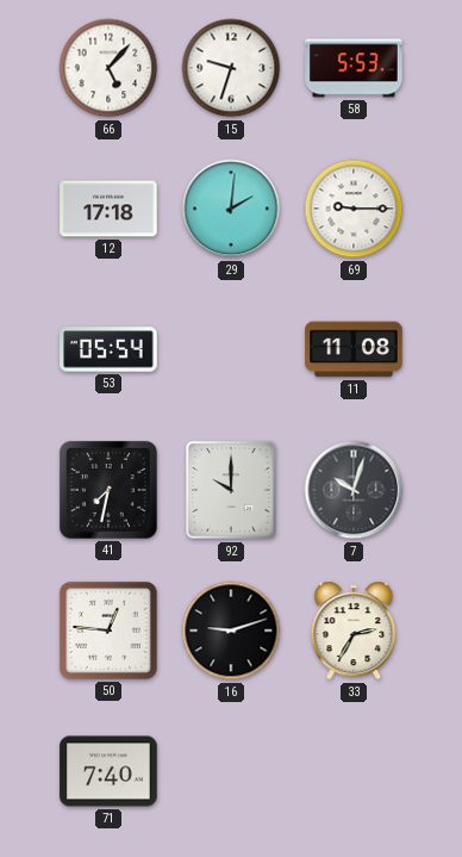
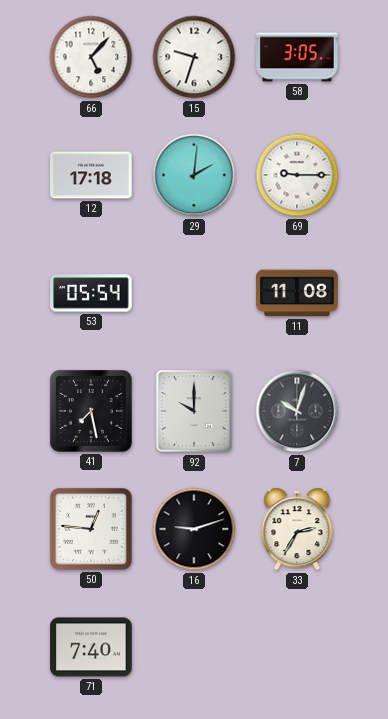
58: 5:53 -> 3:05 (297, 57)
41: 7:32 -> 7:28 (91, 411)
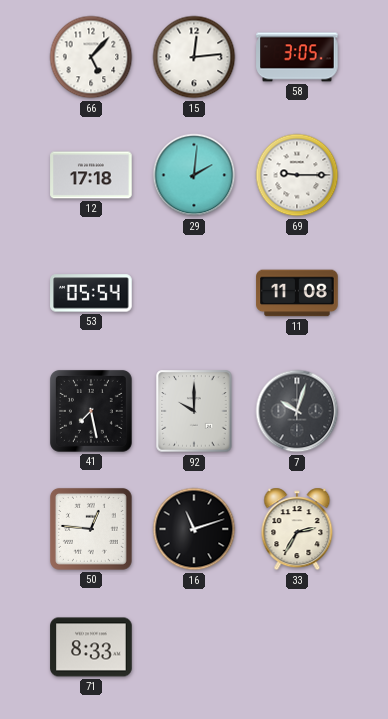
15: 9:33 -> 12:14 (194, 57)
16: 9:12 -> 11:12 (194, 529)
71: 7:40 -> 8:33 (91, 647)
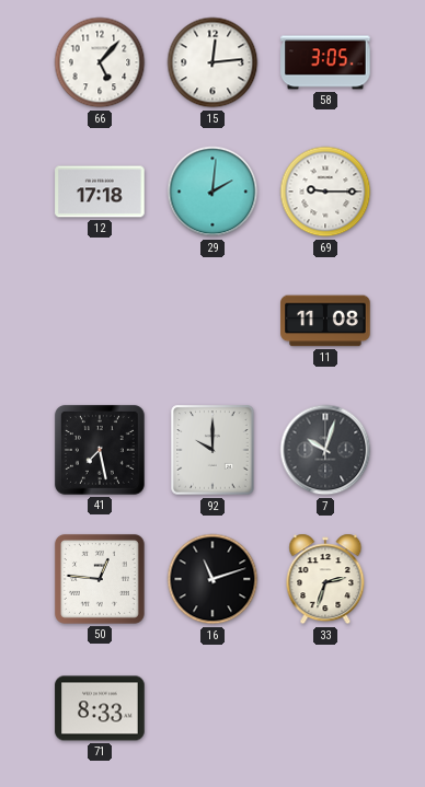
53: 05:54 -> none (91, 293)
33: 2:35 -> 2:33 (325, 579)
